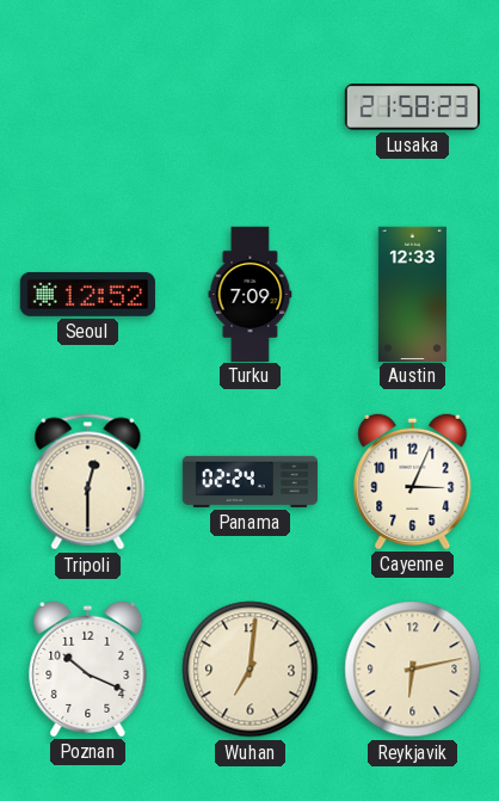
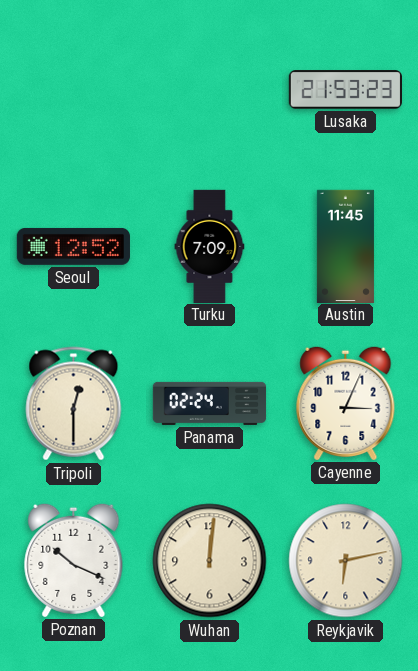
Lusaka: 21:58 -> 21:53 (345, 90)
Austin: 12:33 -> 11:45 (345, 246)
Wuhan: 7:01 -> 12:01 (210, 561)
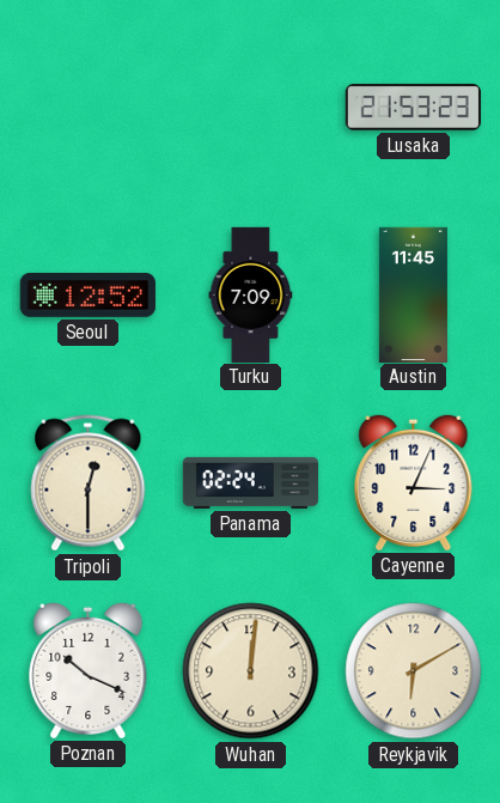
Reykjavik: 6:13 -> 6:10 (414, 671)
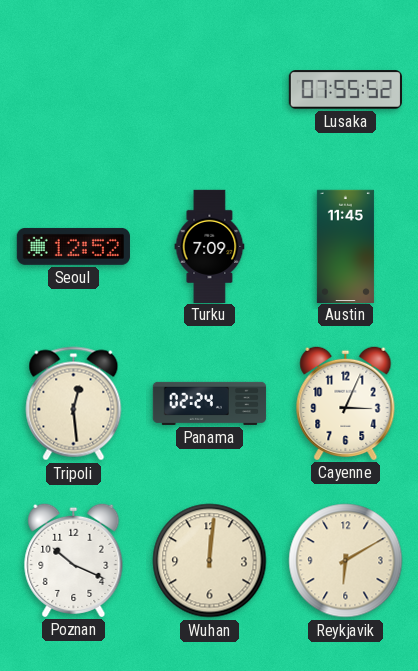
Lusaka: 21:53 -> 07:55 (345, 90)
Tripoli: 12:30 -> 12:29 (74, 404)
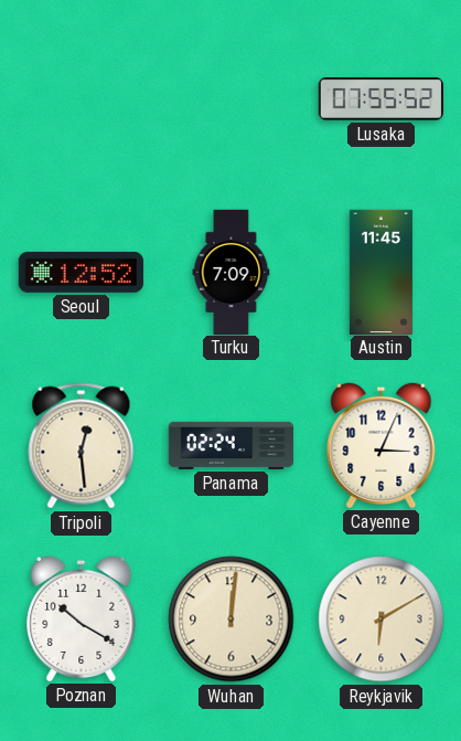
Poznan: 10:19 -> 10:20 (82, 618)
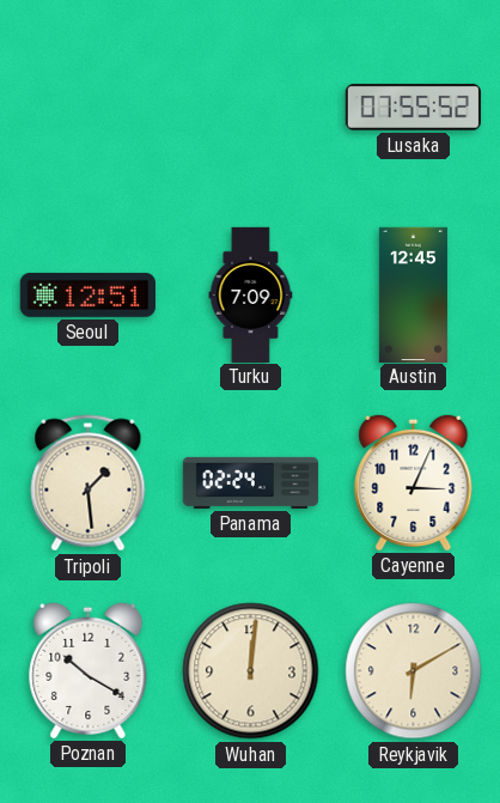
Seoul: 12:52 -> 12:51 (87, 294)
Austin: 11:45 -> 12:45 (413, 294)
Tripoli: 12:29 -> 1:29 (89, 483)
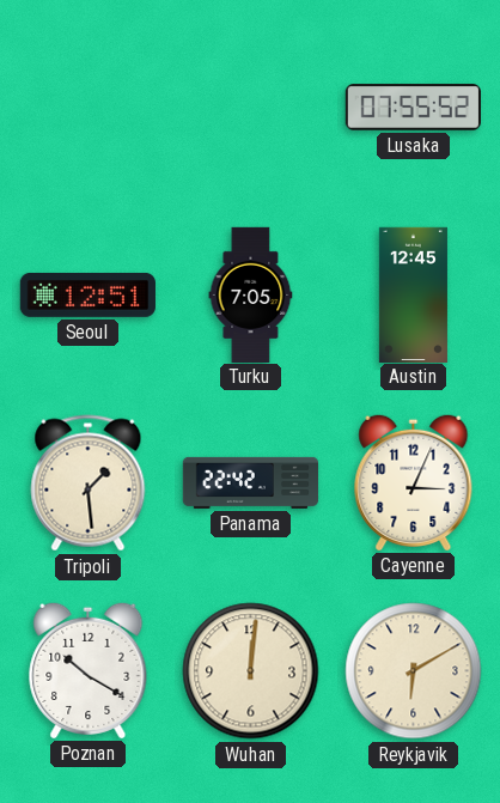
Turku: 7:09 -> 7:05 (251, 294)
Panama: 02:24 -> 22:42 (251, 482)
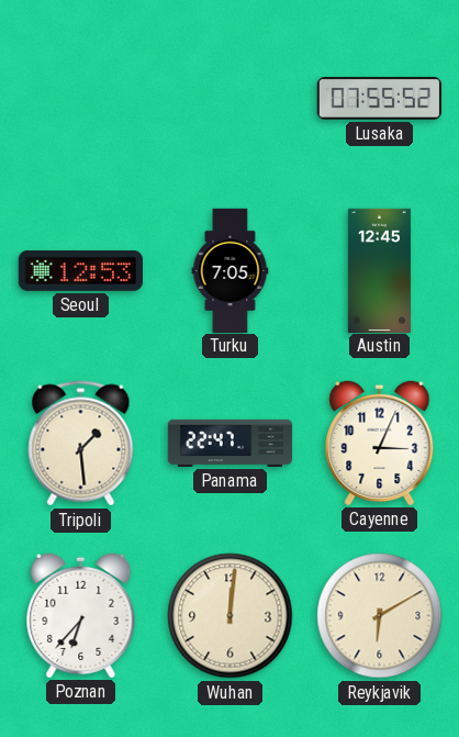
Seoul: 12:51 -> 12:53 (80, 270)
Panama: 22:42 -> 22:47 (231, 443)
Poznan: 10:20 -> 6:37 (81, 615)
